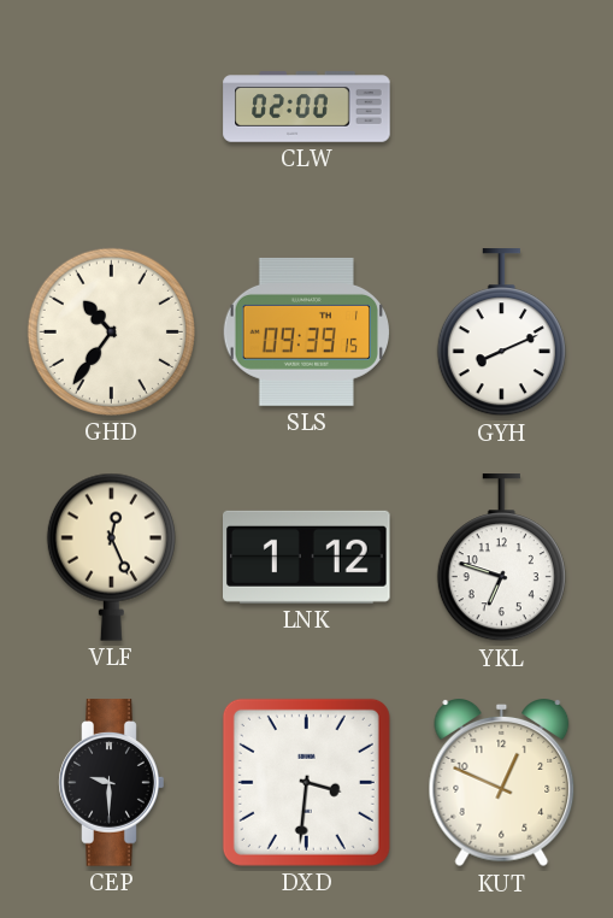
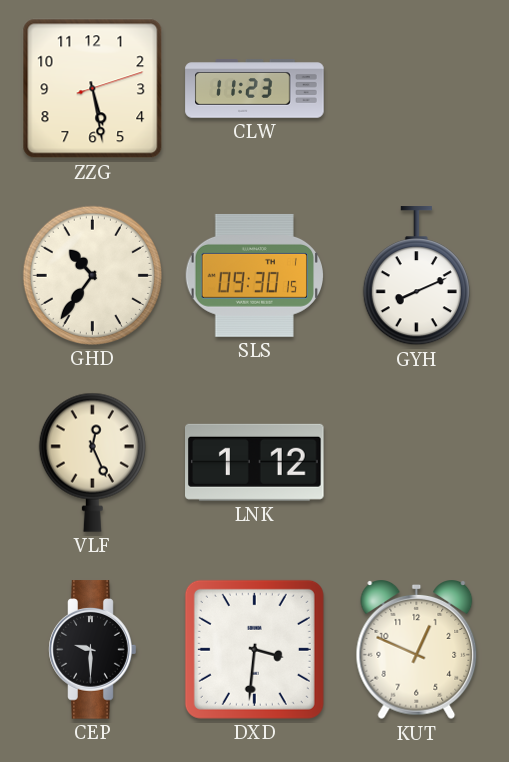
ZZG: none -> 5:28 (93, 89)
CLW: 02:00 -> 11:23 (255, 89)
SLS: 09:39 -> 09:30 (255, 275)
YKL: 6:48 -> none (501, 558)
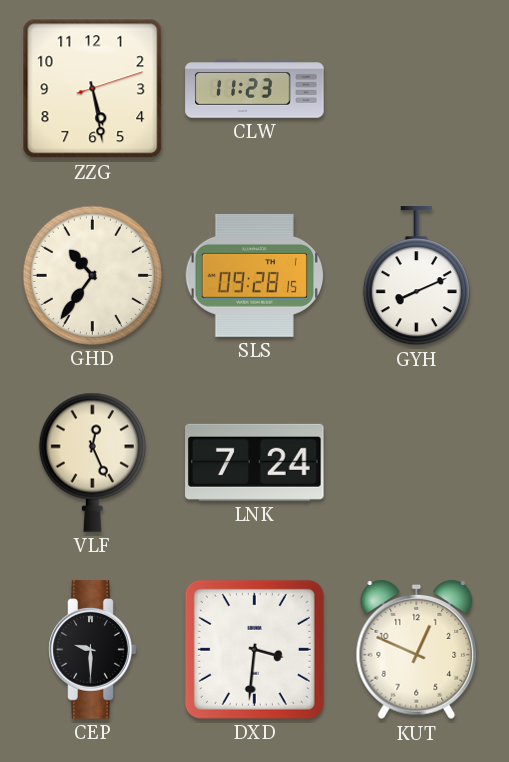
SLS: 09:30 -> 09:28 (255, 275)
LNK: 1:12 -> 7:24 (255, 462)
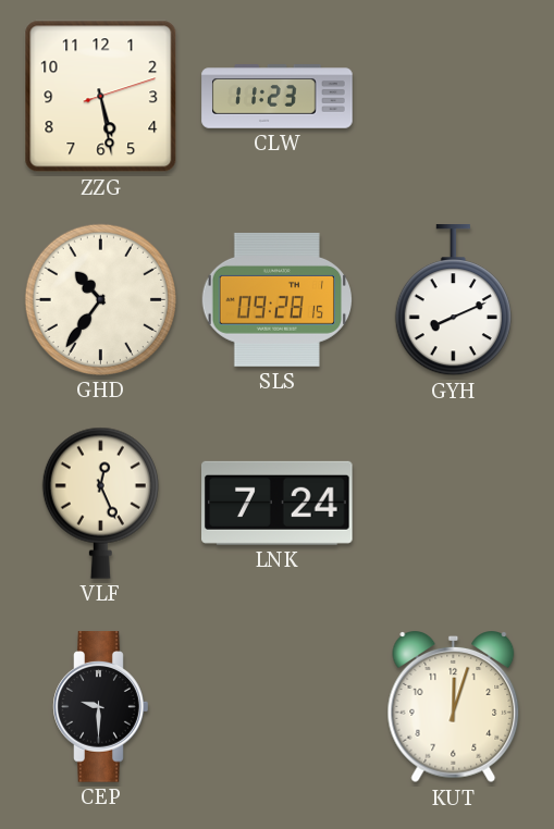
DXD: 3:31 -> none (254, 649)
KUT: 12:49 -> 12:03 (454, 708)
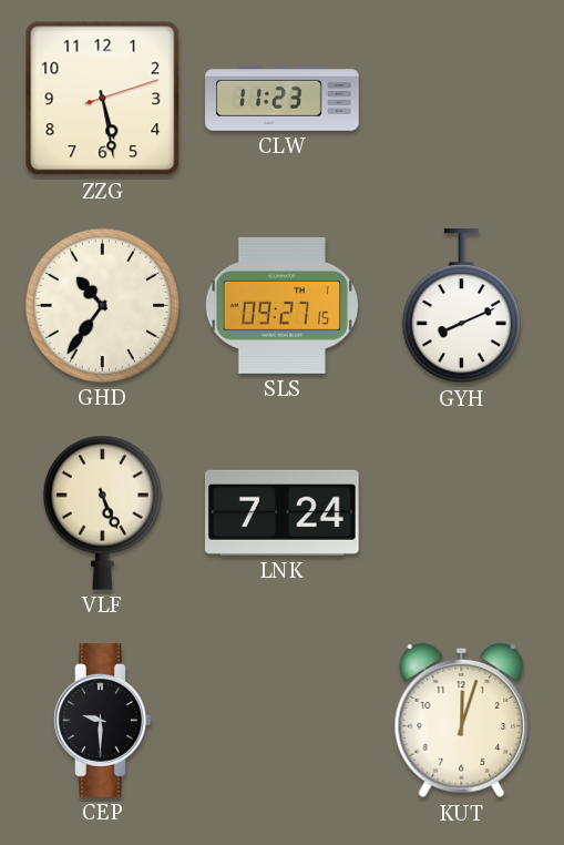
SLS: 09:28 -> 09:27 (283, 305)
VLF: 12:26 -> 5:26 (102, 512)
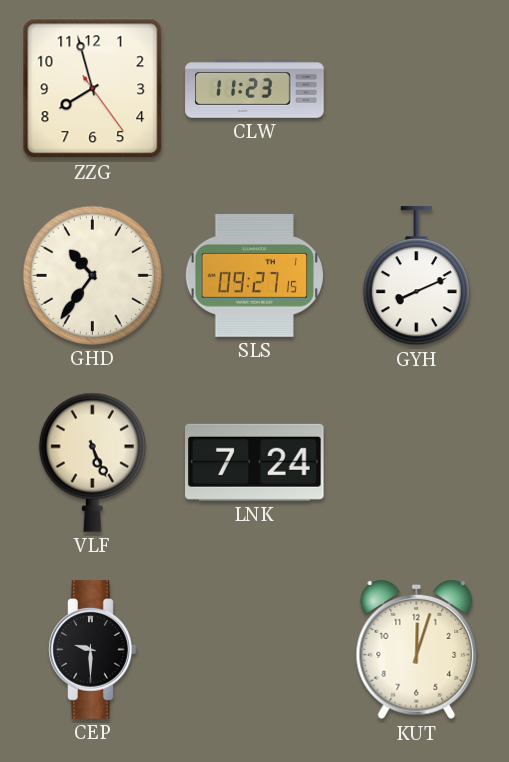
ZZG: 5:28 -> 7:57 (93, 89)
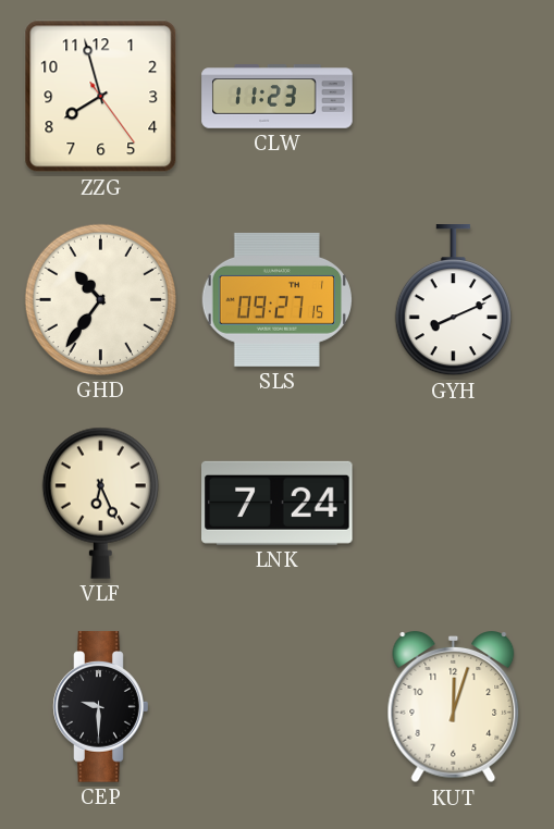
VLF: 5:26 -> 6:26 (100, 503)
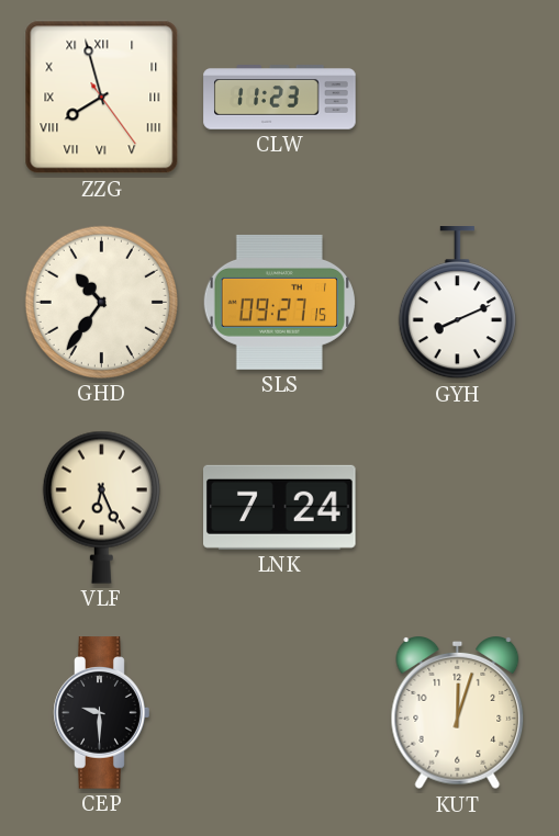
ZZG numerals: Arabic -> Roman (102, 98)
